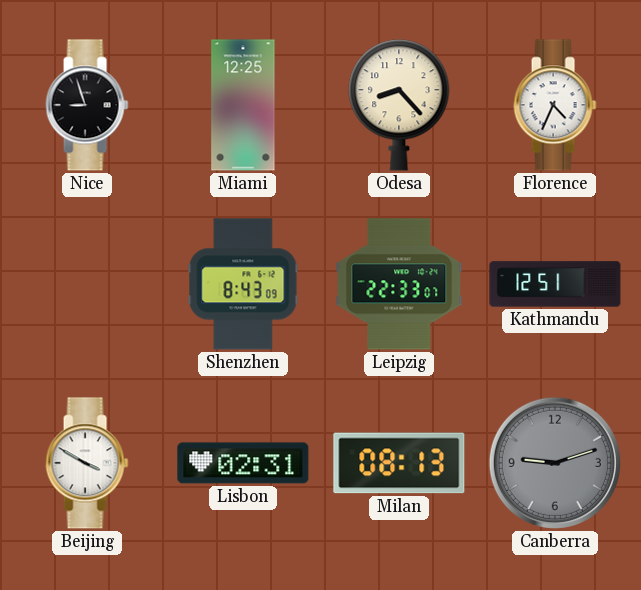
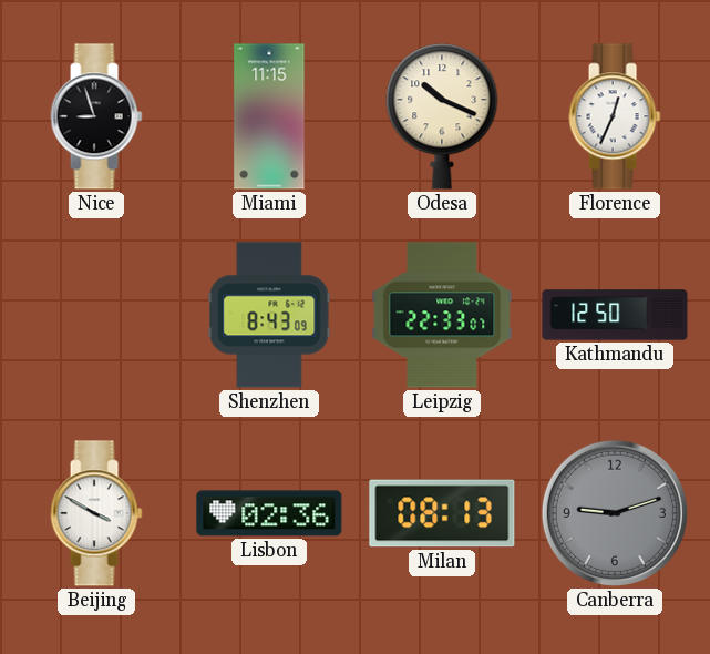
Miami: 12:25 -> 11:15 (269, 116)
Odesa: 8:23 -> 10:19 (442, 116)
Florence: 4:34 -> 12:34 (615, 116)
Kathmandu: 12:51 -> 12:50 (615, 315)
Lisbon: 02:31 -> 02:36 (269, 513)
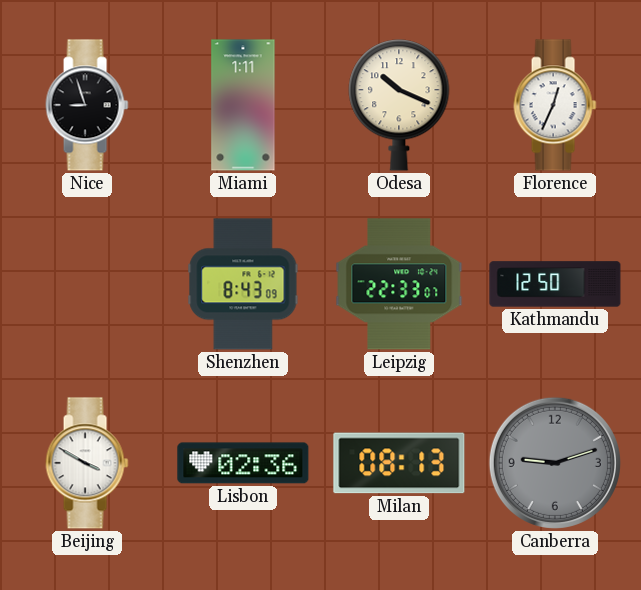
Miami: 11:15 -> 1:11 (243, 105)
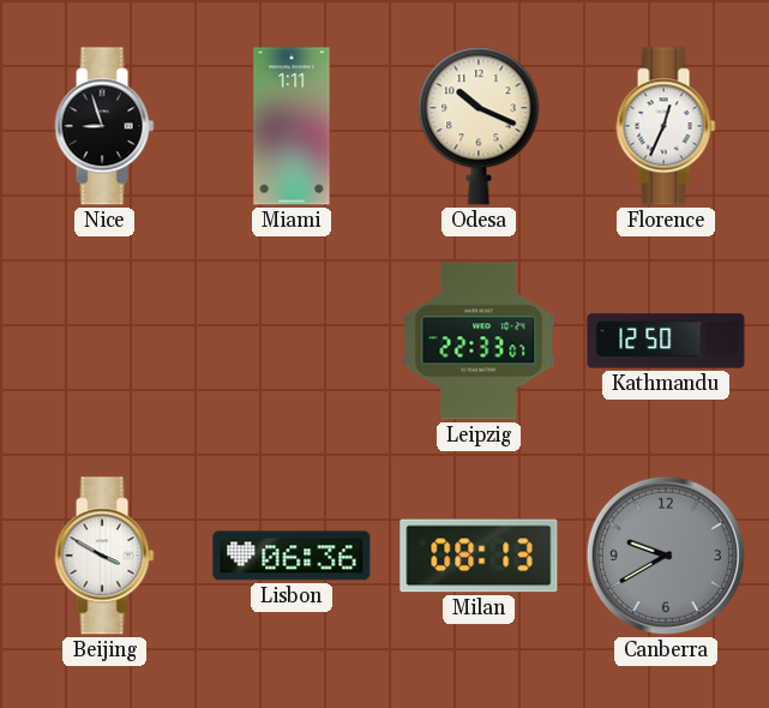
Shenzhen: 8:43 -> none (243, 284)
Lisbon: 02:36 -> 06:36 (292, 556)
Canberra: 9:12 -> 9:40 (666, 556)
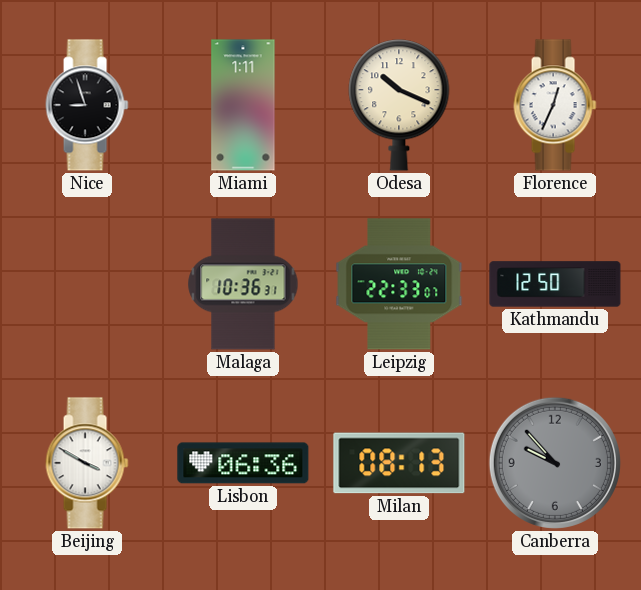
Malaga: none -> 10:36 (243, 284)
Canberra: 9:40 -> 9:53 (555, 463)
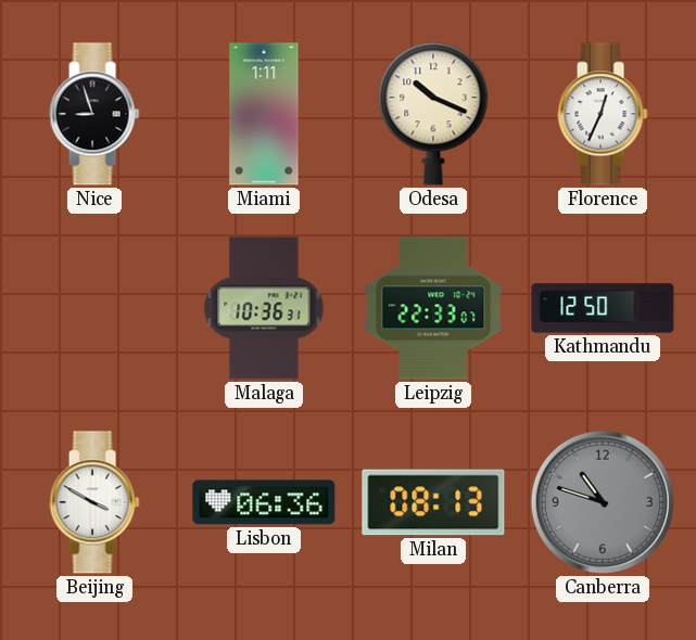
Canberra: 9:53 -> 10:48 (603, 502)
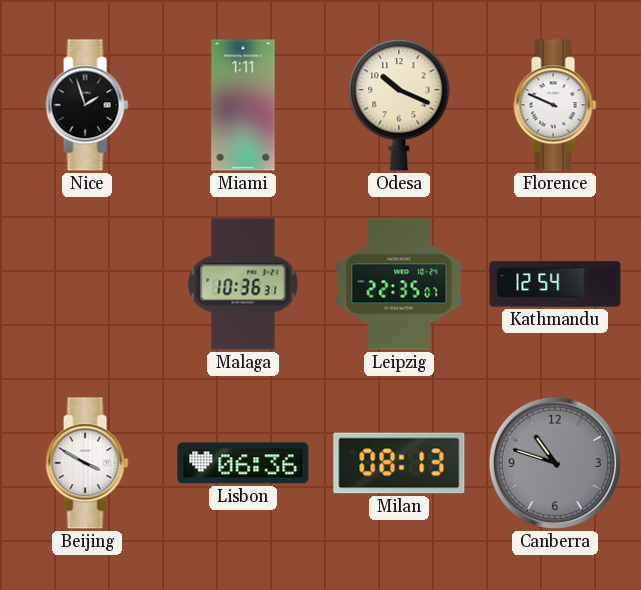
Nice: 8:57 -> 1:57 (87, 105)
Florence: 12:34 -> 9:49 (555, 105)
Leipzig: 22:33 -> 22:35 (399, 284)
Kathmandu: 12:50 -> 12:54 (555, 284)
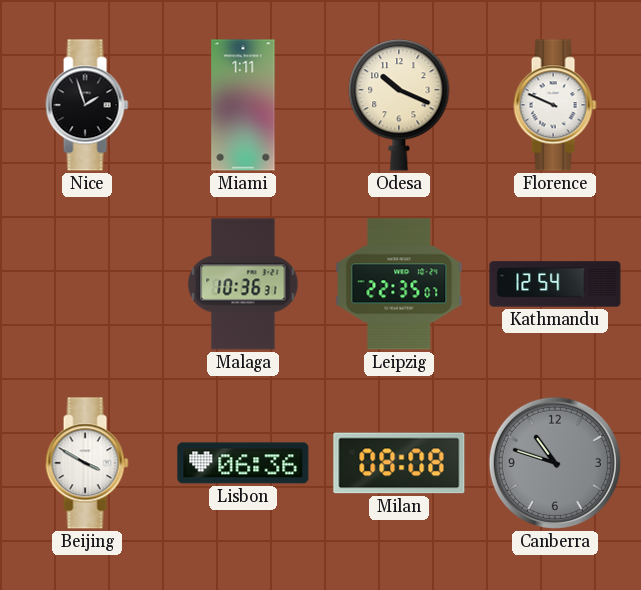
Milan: 08:13 -> 08:08 (399, 463)
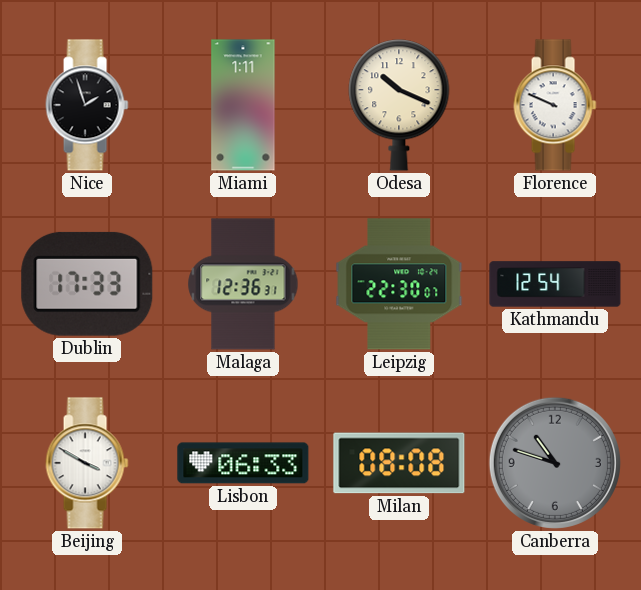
Dublin: none -> 17:33 (87, 284)
Malaga: 10:36 -> 12:36 (243, 284)
Leipzig: 22:35 -> 22:30 (399, 284)
Lisbon: 06:36 -> 06:33 (243, 463)
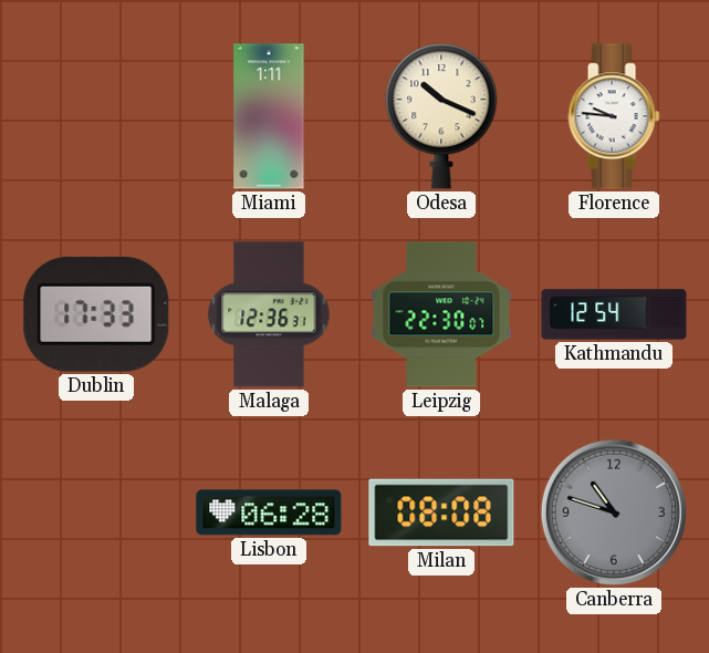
Nice: 1:57 -> none (87, 105)
Florence: 9:49 -> 9:46 (614, 116)
Beijing: 3:50 -> none (87, 463)
Lisbon: 06:33 -> 06:28 (269, 512)
